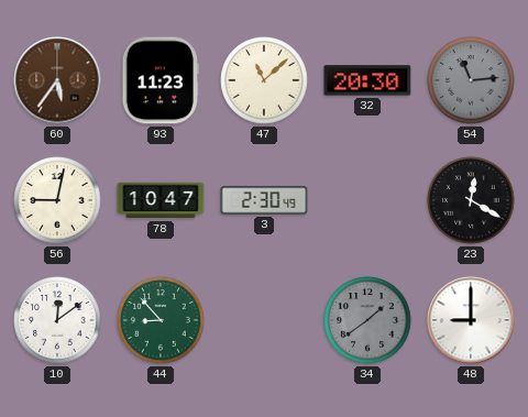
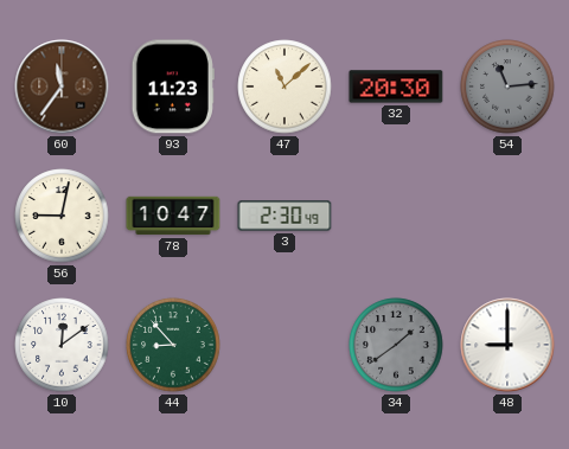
60: 5:36 -> 11:36 (62, 86)
23: 12:20 -> none (471, 200)
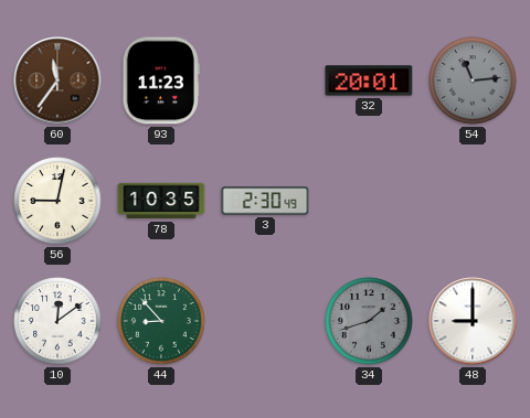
47: 11:08 -> none (284, 86)
32: 20:30 -> 20:01 (369, 81)
78: 10:47 -> 10:35 (161, 201)
34: 1:39 -> 1:42 (369, 321)
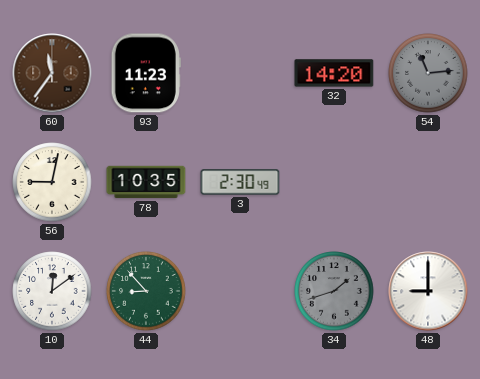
32: 20:01 -> 14:20 (334, 73)
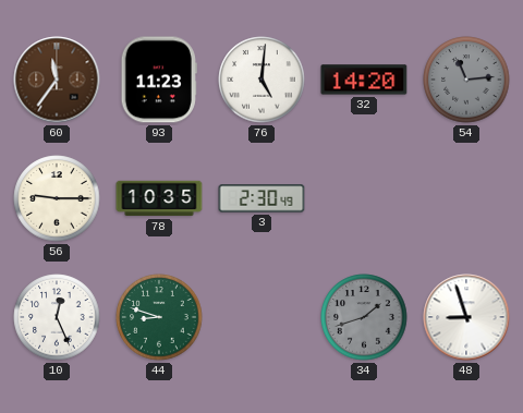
76: none -> 5:01 (261, 80)
56: 9:02 -> 9:15 (57, 198)
10: 12:09 -> 12:26 (57, 317)
44: 8:53 -> 8:48 (159, 317)
48: 9:00 -> 8:57 (466, 317)
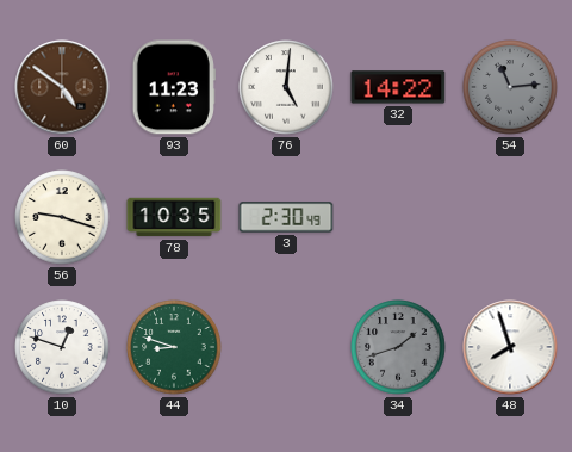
60: 11:36 -> 4:51 (62, 87)
32: 14:20 -> 14:22 (398, 87)
56: 9:15 -> 9:18 (62, 217)
10: 12:26 -> 12:48 (62, 347)
48: 8:57 -> 7:57 (510, 347)
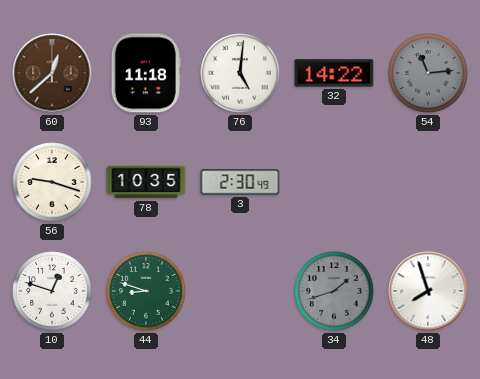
60: 4:51 -> 12:38 (52, 73)
93: 11:23 -> 11:18 (146, 73)
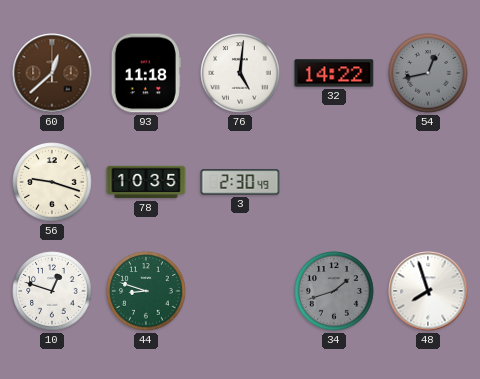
54: 11:14 -> 12:43 (428, 73)
